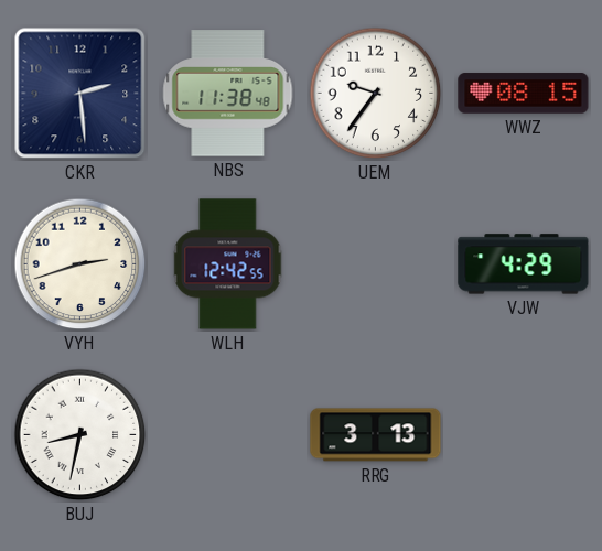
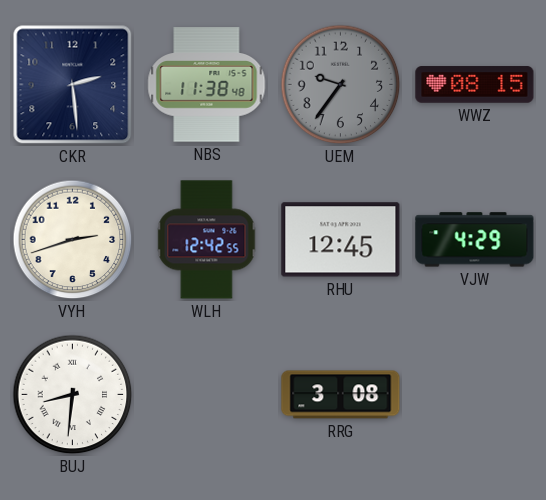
UEM dial: white -> grey (341, 85)
RHU: none -> 12:45 (341, 240)
BUJ: 8:32 -> 8:31 (73, 395)
RRG: 3:13 -> 3:08 (341, 395)
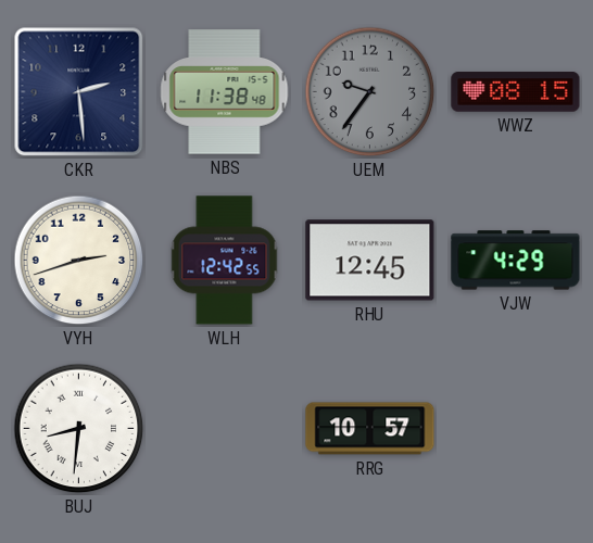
RRG: 3:08 -> 10:57 (370, 429)
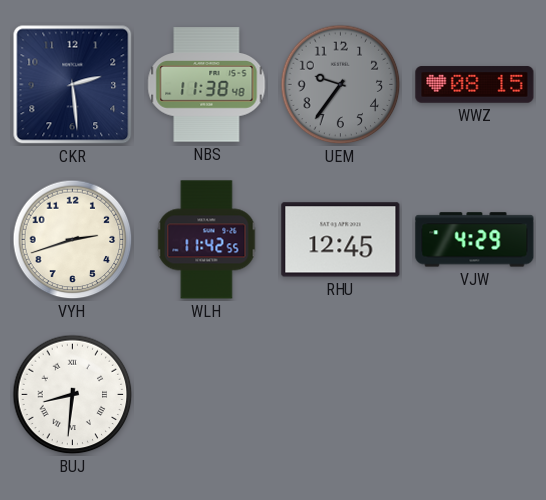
WLH: 12:42 -> 11:42 (207, 240)
RRG: 10:57 -> none (370, 429)
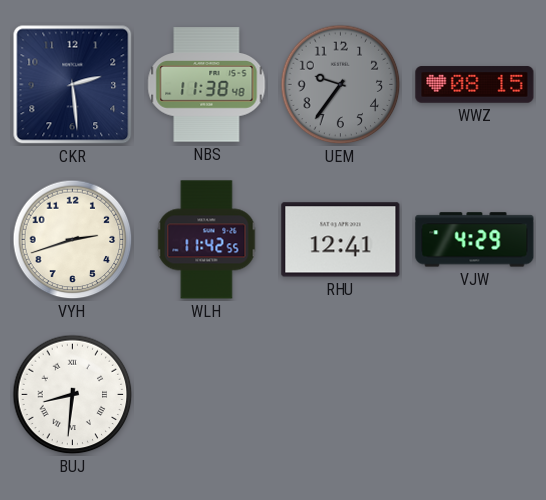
RHU: 12:45 -> 12:41 (341, 240)
